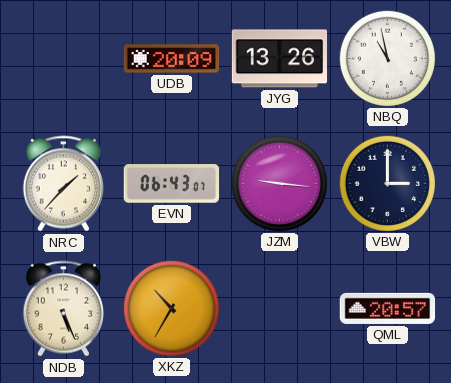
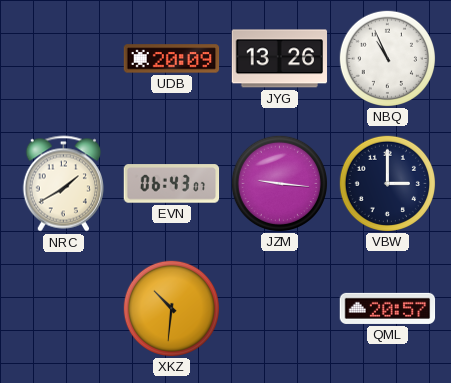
NBQ: 10:58 -> 10:56 (387, 58)
NRC: 1:37 -> 1:40 (63, 184)
NDB: 5:26 -> none (63, 309)
XKZ: 10:35 -> 10:31 (171, 308)
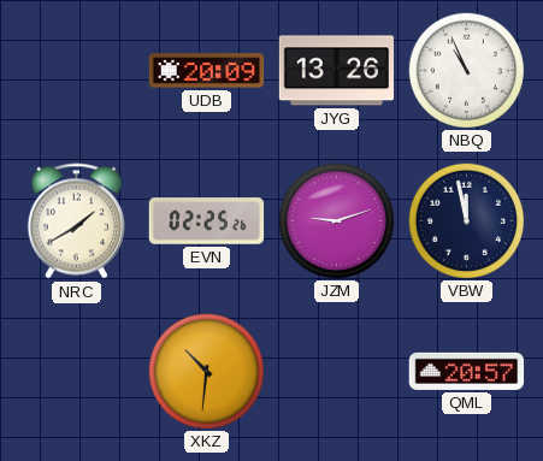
EVN: 06:43 -> 02:25 (207, 221)
JZM: 9:16 -> 9:12 (336, 220)
VBW: 3:00 -> 11:58 (466, 220)
